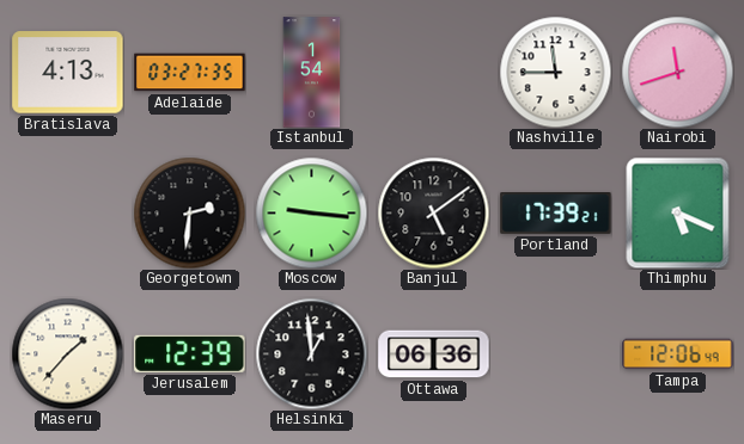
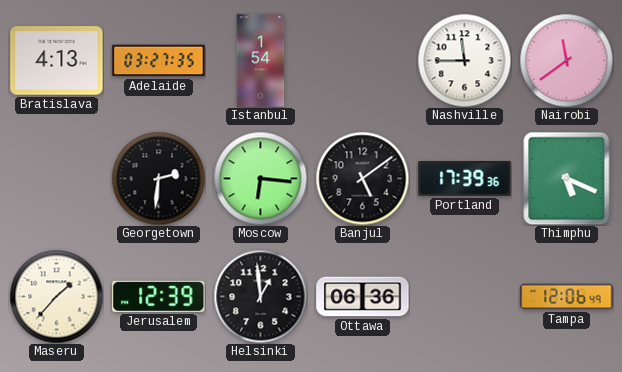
Nairobi: 11:42 -> 11:39 (566, 60)
Moscow: 9:16 -> 6:16 (260, 178)
Portland: 17:39:21 -> 17:39:36 (465, 179)
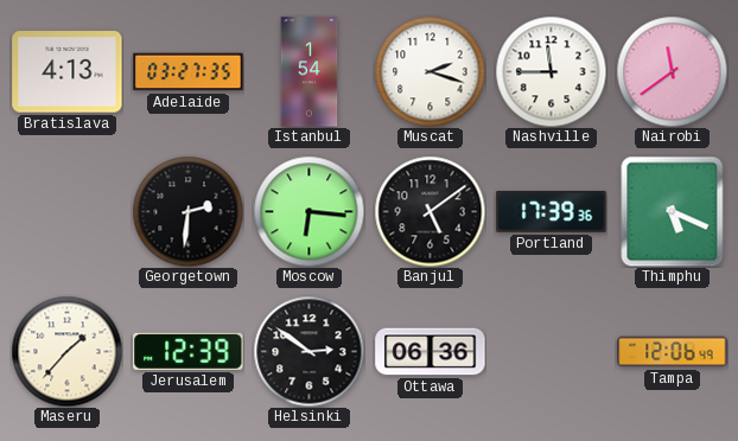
Muscat: none -> 2:18 (430, 71)
Helsinki: 12:59 -> 2:51 (308, 351)
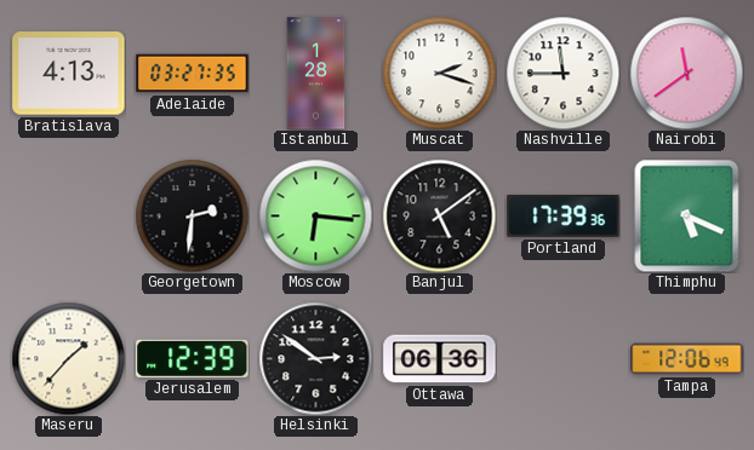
Istanbul: 1:54 -> 1:28 (316, 74)
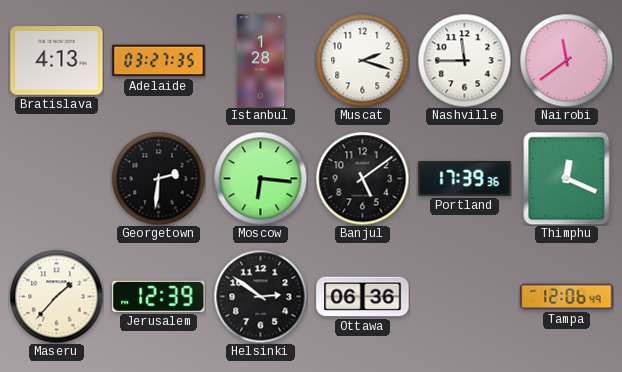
Thimphu: 5:19 -> 12:19 (567, 178)
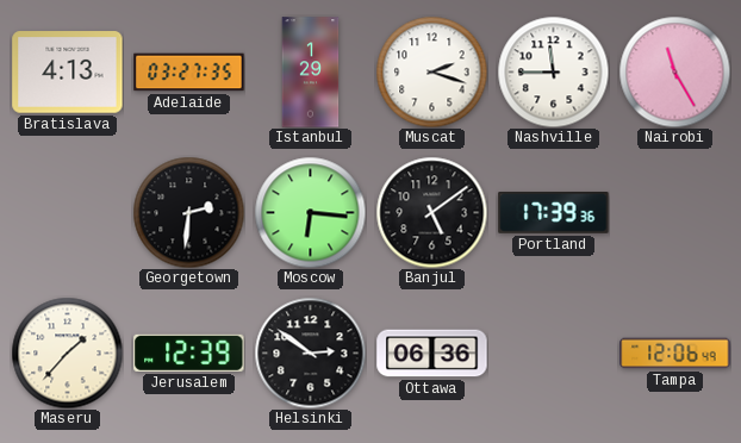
Istanbul: 1:28 -> 1:29 (311, 73)
Nairobi: 11:39 -> 11:25 (674, 71)
Thimphu: 12:19 -> none (567, 178)
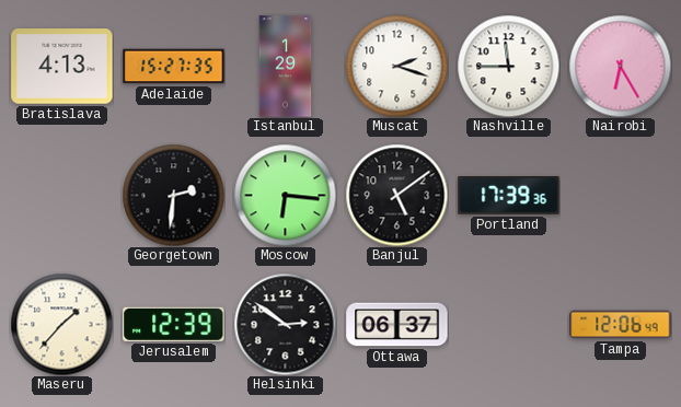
Adelaide: 03:27 -> 15:27 (174, 67)
Nairobi: 11:25 -> 6:25 (620, 66)
Ottawa: 06:36 -> 06:37 (397, 325)
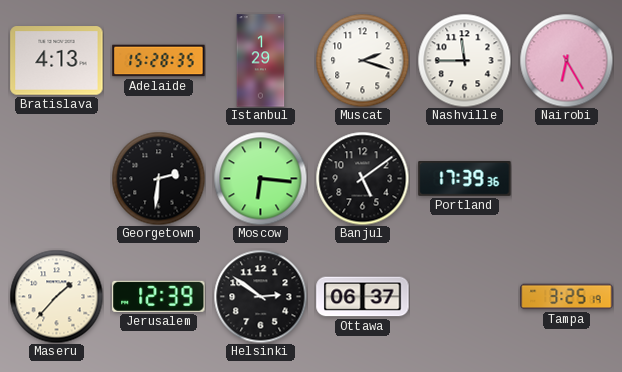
Adelaide: 15:27 -> 15:28 (159, 61)
Tampa: 12:06 -> 3:25 (567, 297)
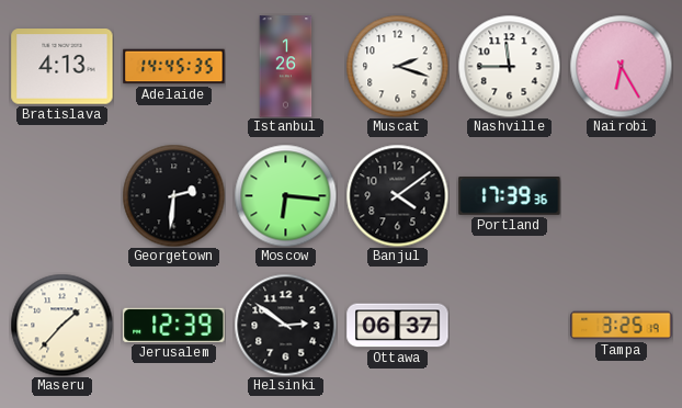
Adelaide: 15:28 -> 14:45 (174, 67)
Istanbul: 1:29 -> 1:26 (286, 67)
Banjul: 5:09 -> 4:09 (397, 195)
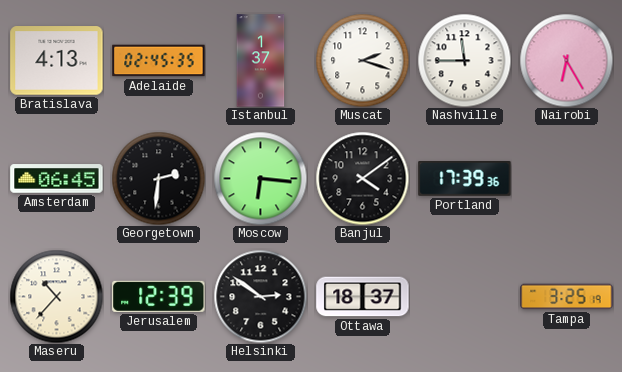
Adelaide: 14:45 -> 02:45 (159, 61)
Istanbul: 1:26 -> 1:37 (261, 61)
Amsterdam: none -> 06:45 (57, 179)
Maseru: 1:37 -> 10:37 (56, 296)
Ottawa: 06:37 -> 18:37 (363, 297)
